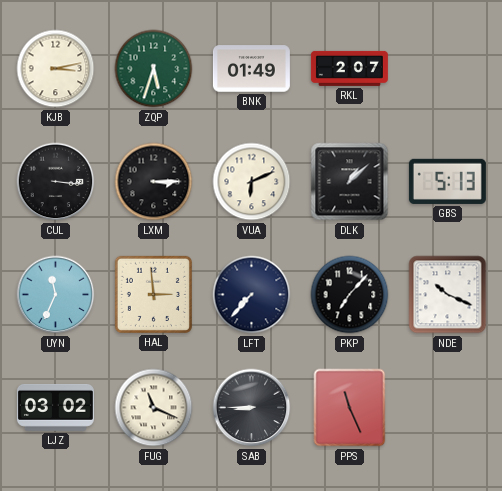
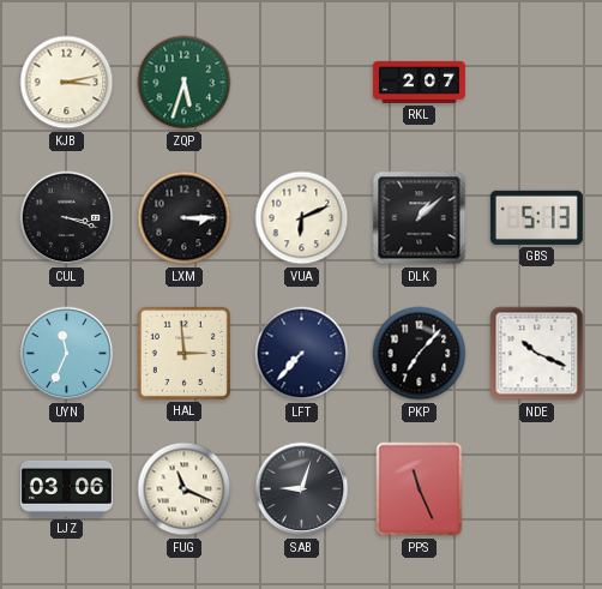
BNK: 01:49 -> none (251, 69)
CUL: 3:16 -> 3:18 (67, 218)
LJZ: 03:02 -> 03:06 (66, 488)
SAB: 8:45 -> 9:03 (302, 489)
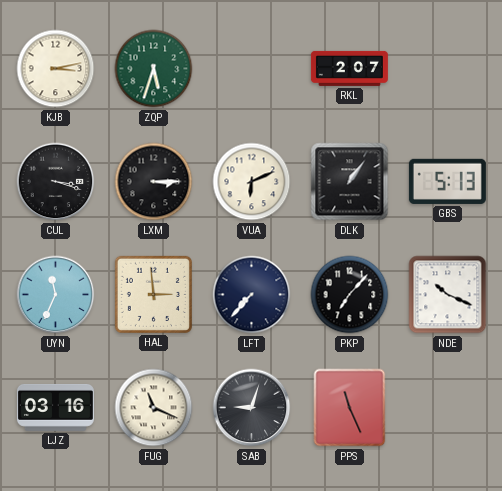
DLK: 1:08 -> 1:06 (350, 182)
LJZ: 03:06 -> 03:16 (55, 407)
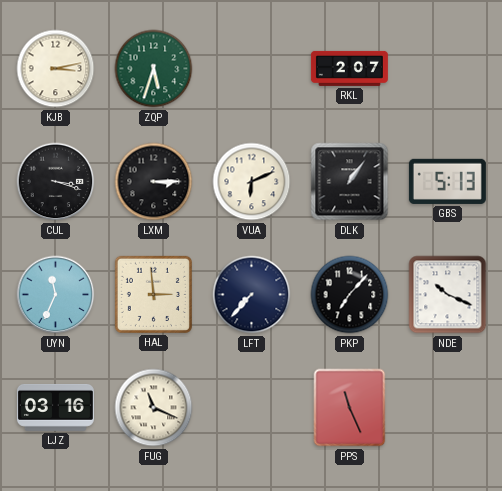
SAB: 9:03 -> none (252, 408)
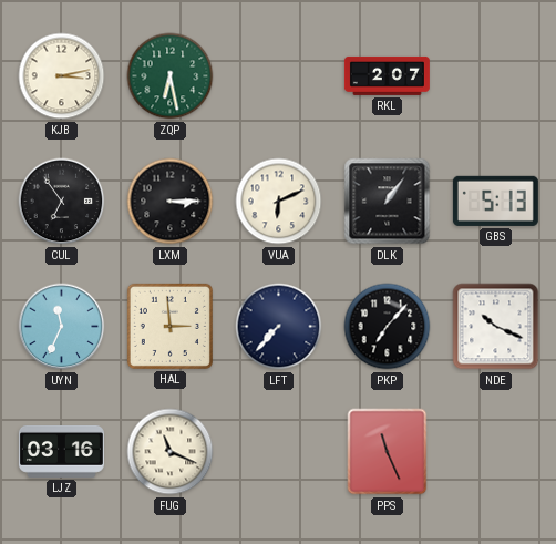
ZQP: 5:33 -> 6:28 (171, 76)
CUL: 3:18 -> 6:54 (62, 202)
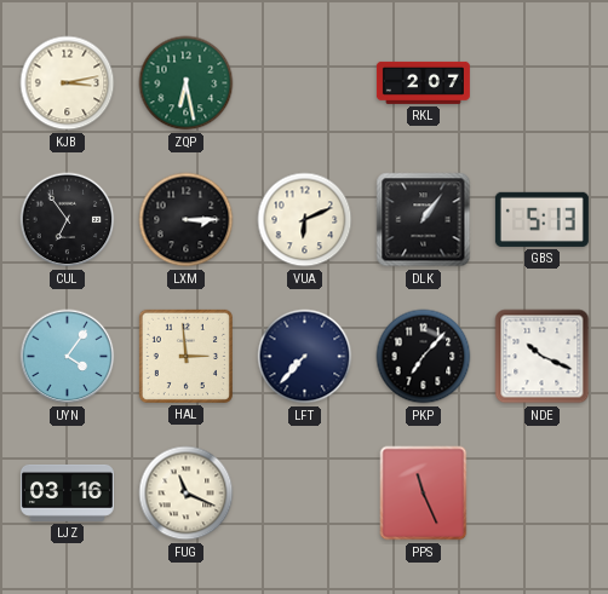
UYN: 11:34 -> 4:06 (68, 357)
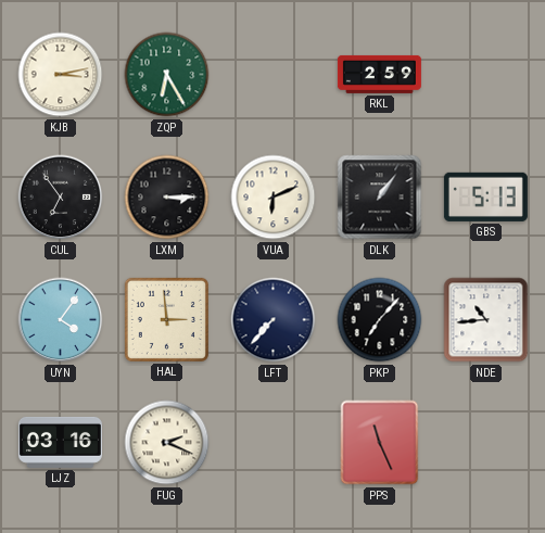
ZQP: 6:28 -> 6:25 (167, 75)
RKL: 2:07 -> 2:59 (379, 74)
NDE: 10:19 -> 10:44 (486, 320)
FUG: 11:19 -> 2:19 (167, 443)
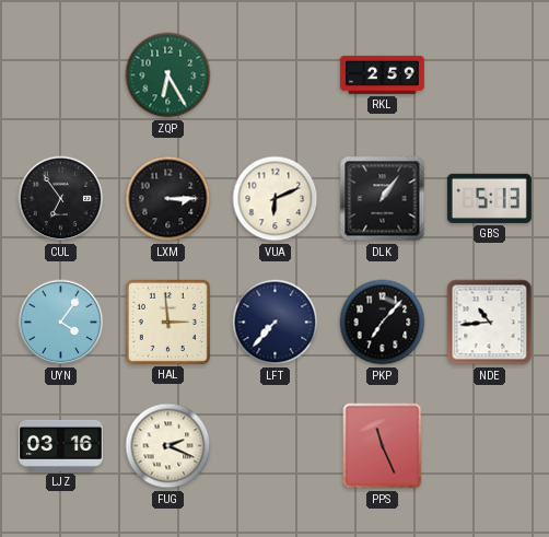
KJB: 3:13 -> none (61, 75)
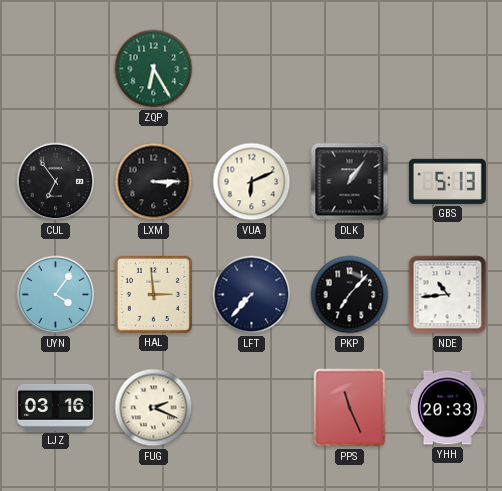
RKL: 2:59 -> none (382, 74)
YHH: none -> 20:33 (447, 408)
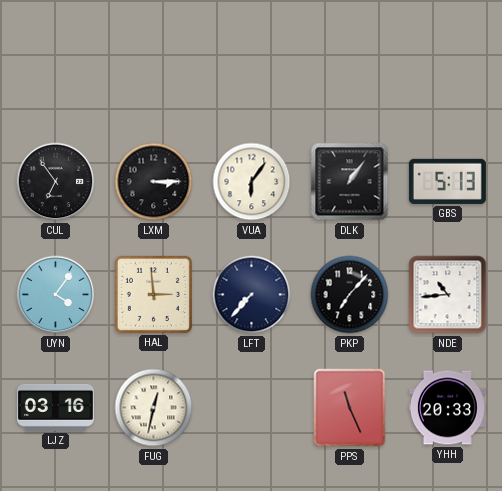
ZQP: 6:25 -> none (154, 69)
VUA: 6:11 -> 6:06 (252, 182)
FUG: 2:19 -> 12:32 (154, 408)
